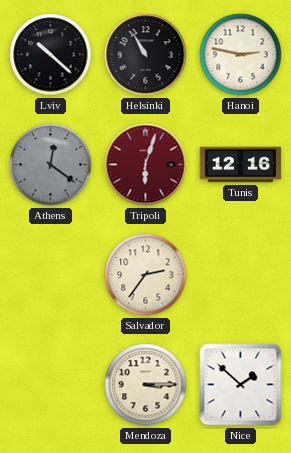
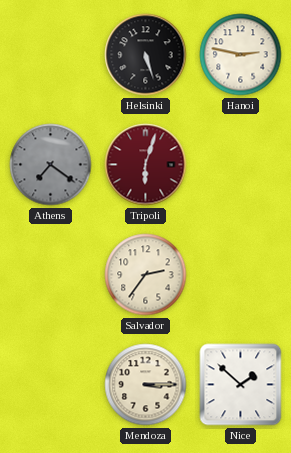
Lviv: 10:22 -> none (51, 55)
Helsinki: 10:55 -> 5:27 (146, 55)
Athens: 12:21 -> 7:21 (51, 165)
Tunis: 12:16 -> none (241, 165)
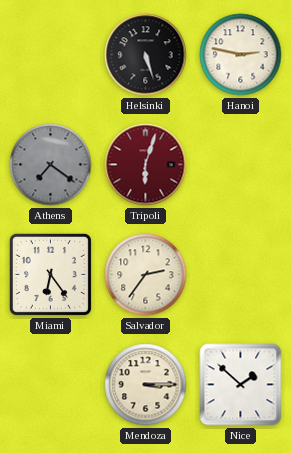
Miami: none -> 6:24 (50, 274)
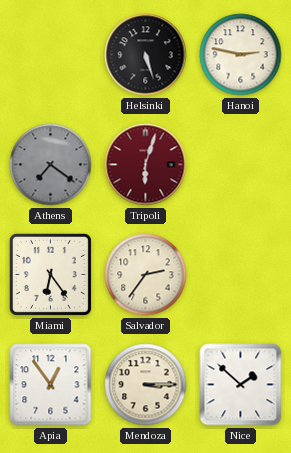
Apia: none -> 12:54 (51, 385)
